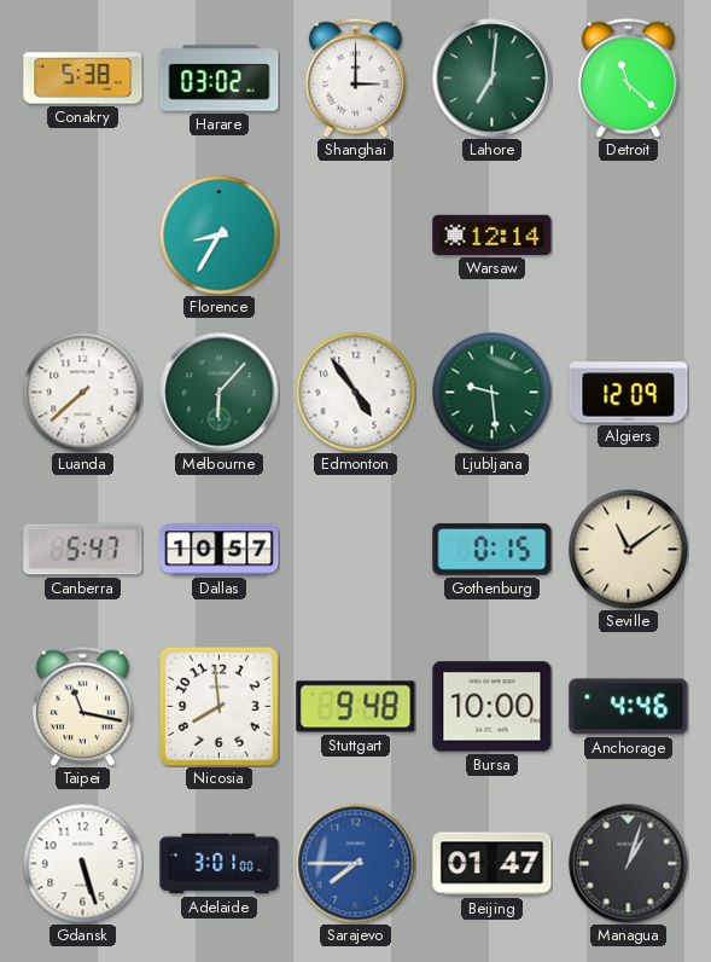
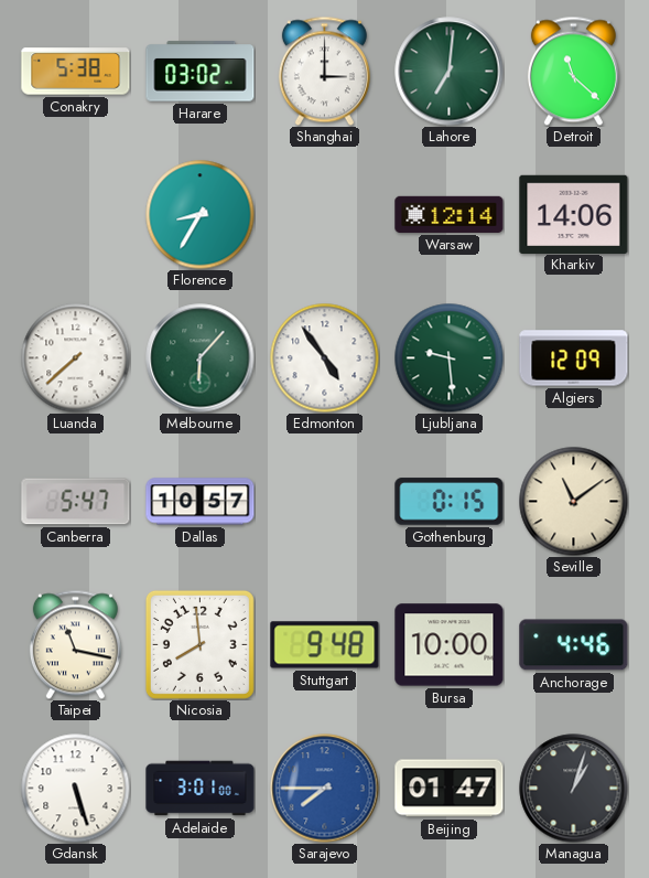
Kharkiv: none -> 14:06 (574, 214)
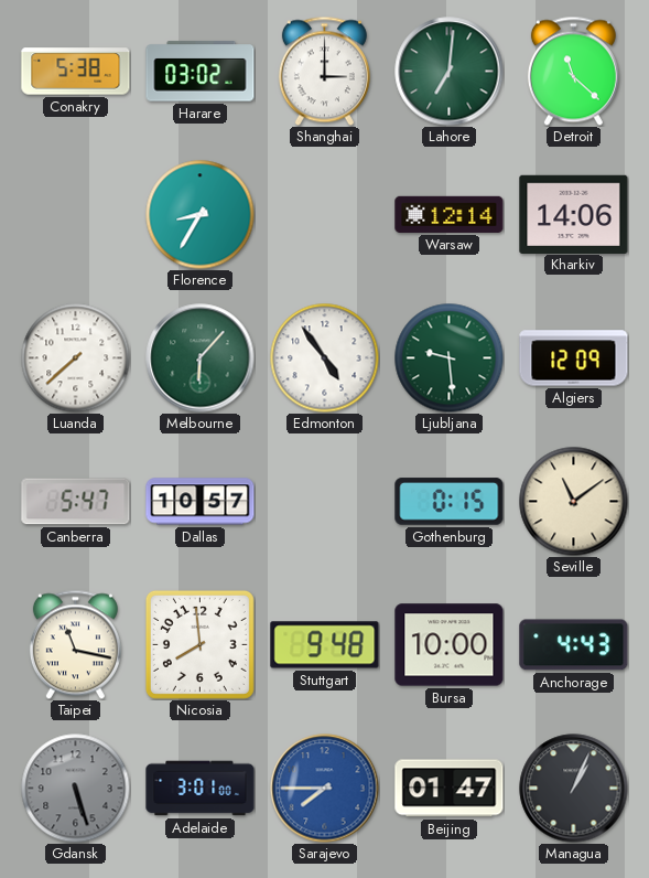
Anchorage: 4:46 -> 4:43 (574, 645)
Gdansk dial: white -> grey (76, 789)
Managua: 1:03 -> 1:04 (574, 789)
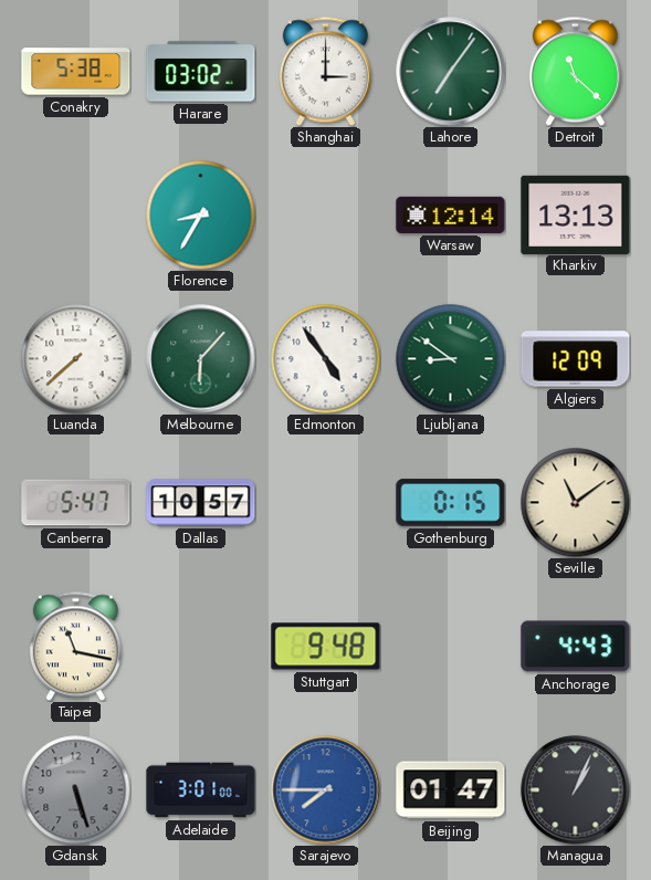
Lahore: 7:01 -> 7:06 (451, 72)
Kharkiv: 14:06 -> 13:13 (576, 214)
Ljubljana: 9:29 -> 8:51 (451, 359)
Nicosia: 7:59 -> none (199, 644)
Bursa: 10:00 -> none (450, 645)
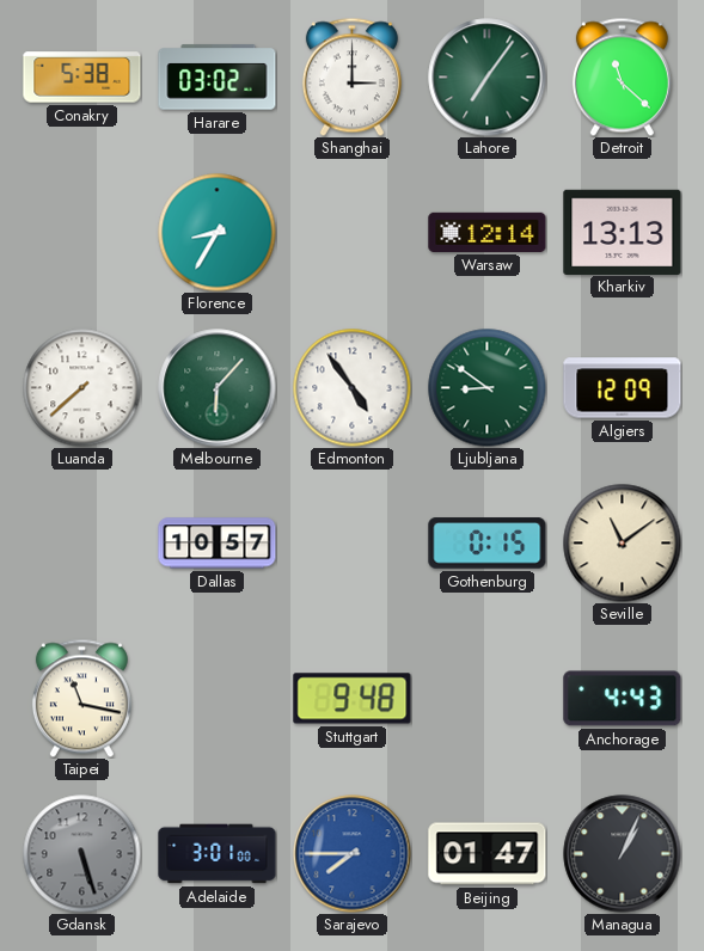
Canberra: 5:47 -> none (76, 503)
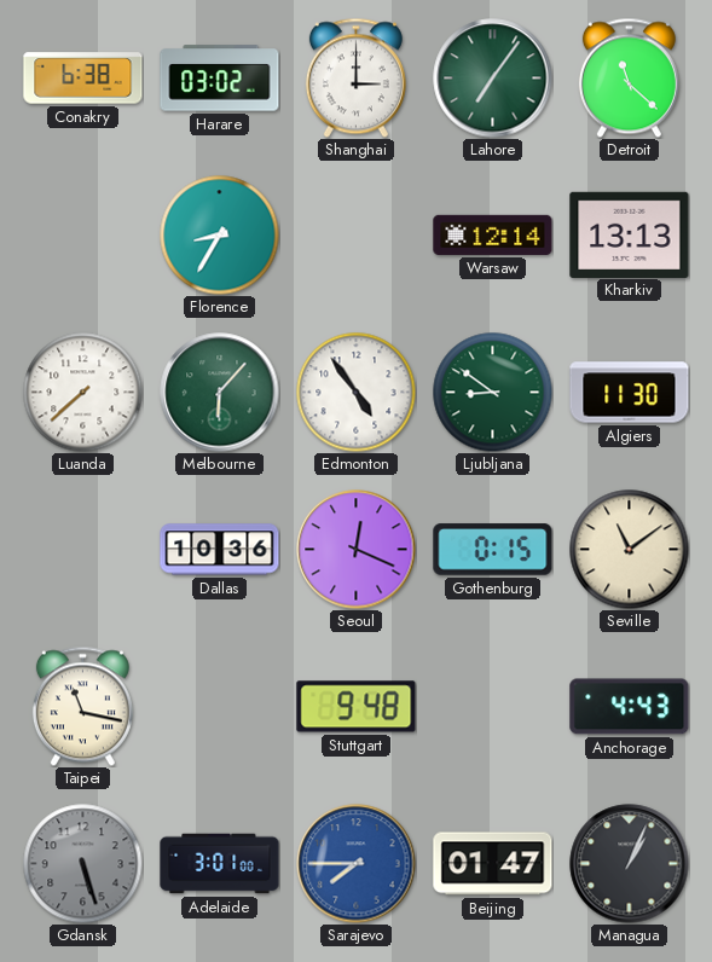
Conakry: 5:38 -> 6:38 (83, 79)
Algiers: 12:09 -> 11:30 (630, 393)
Dallas: 10:57 -> 10:36 (220, 550)
Seoul: none -> 12:19 (357, 550)
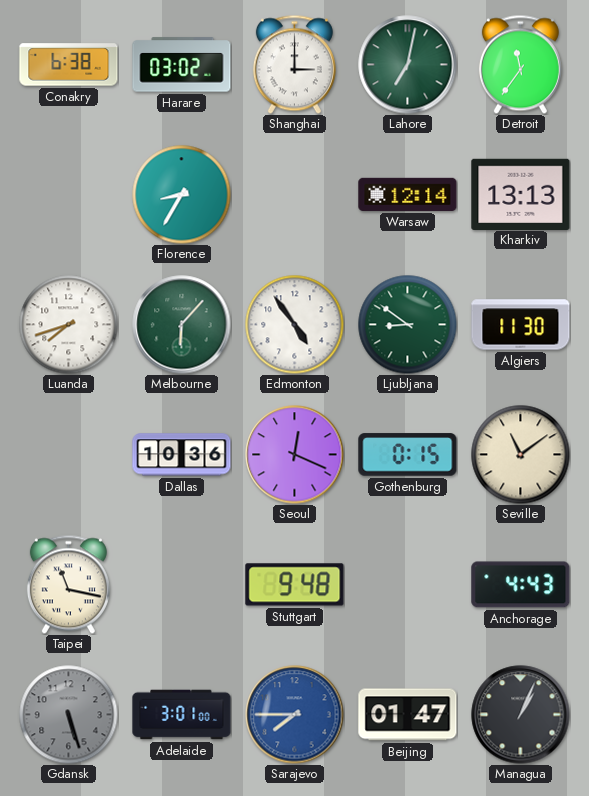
Lahore: 7:06 -> 7:02 (408, 65)
Detroit: 11:22 -> 11:36 (520, 64)
Luanda: 7:38 -> 7:42 (69, 325)
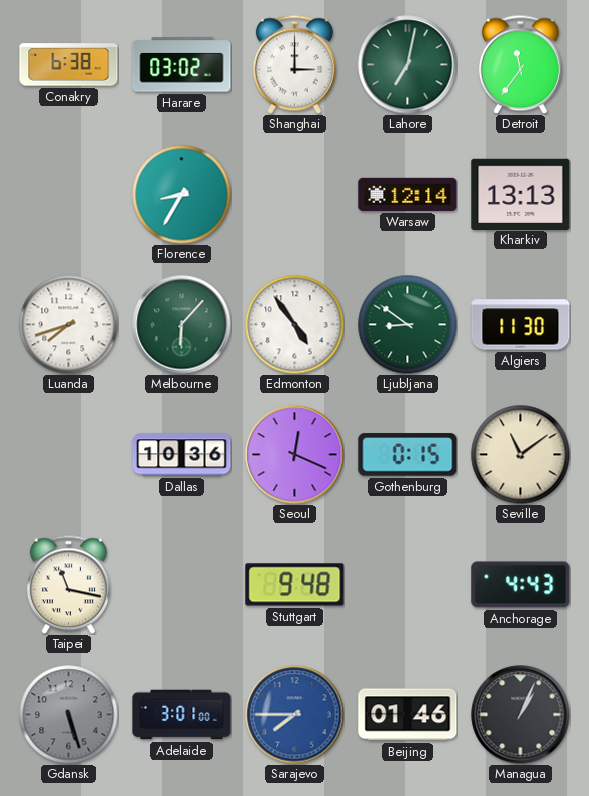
Beijing: 01:47 -> 01:46 (408, 715)
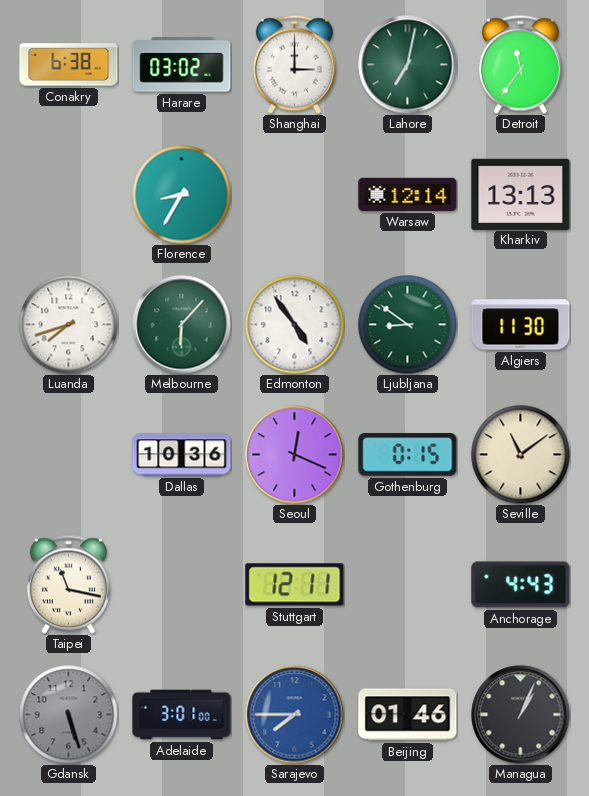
Stuttgart: 9:48 -> 12:11 (295, 585)
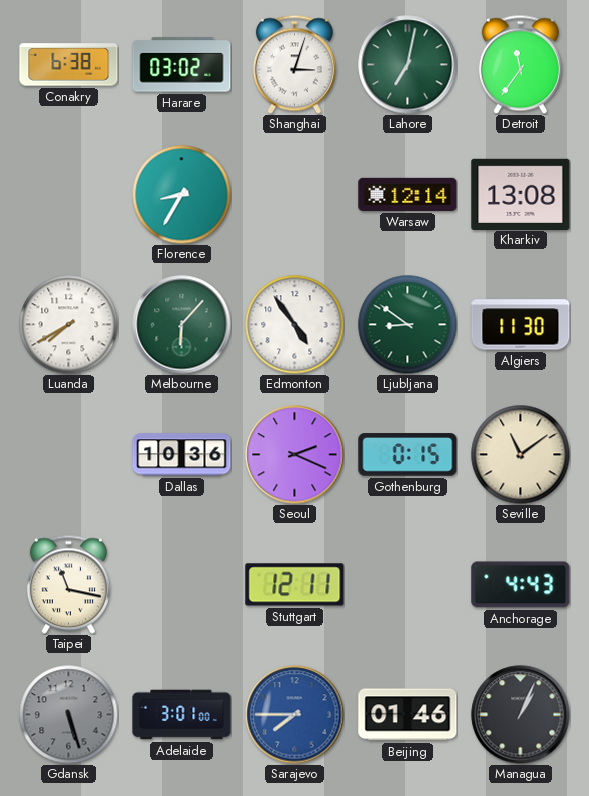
Shanghai: 3:00 -> 3:03 (294, 64)
Kharkiv: 13:13 -> 13:08 (521, 194)
Luanda: 7:42 -> 7:40 (69, 325)
Seoul: 12:19 -> 2:19 (295, 455)
